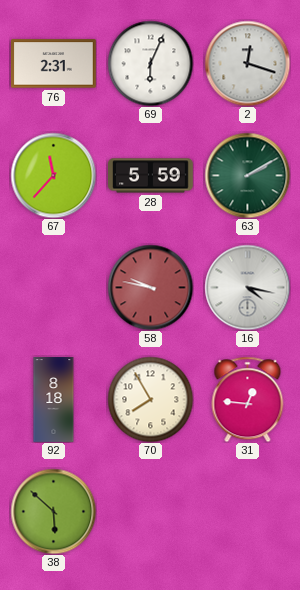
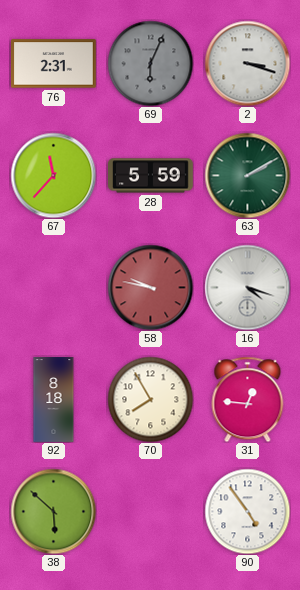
69 dial: white -> grey (150, 63)
2: 12:18 -> 3:18 (247, 63)
16: 4:17 -> 4:18 (247, 287)
90: none -> 4:54 (247, 511)
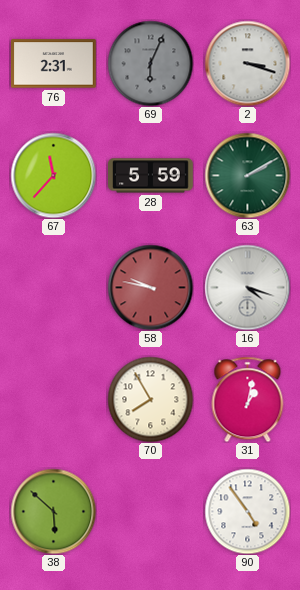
92: 8:18 -> none (54, 400)
31: 12:46 -> 1:02 (248, 399)
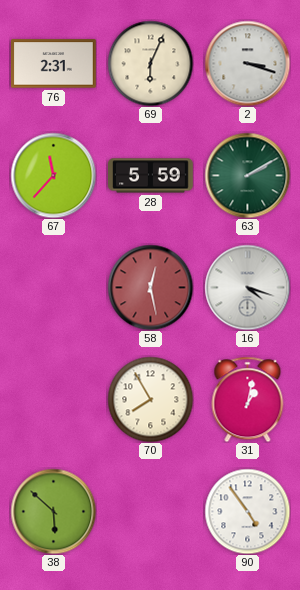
69 dial: grey -> cream (150, 63)
58: 9:47 -> 12:28 (150, 287)
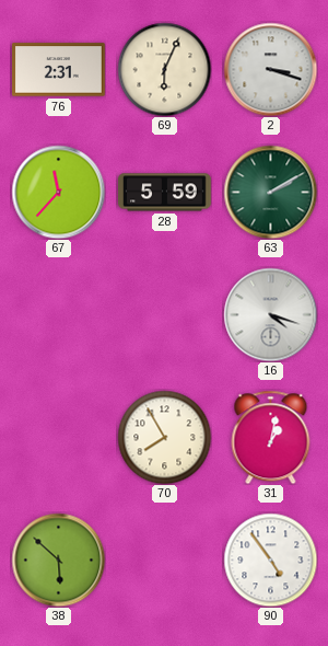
58: 12:28 -> none (150, 287)
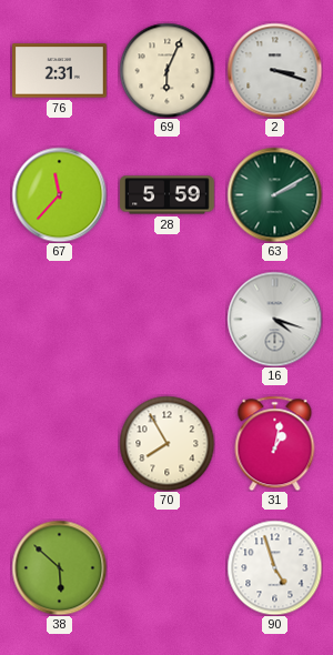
90: 4:54 -> 4:57 (274, 567)
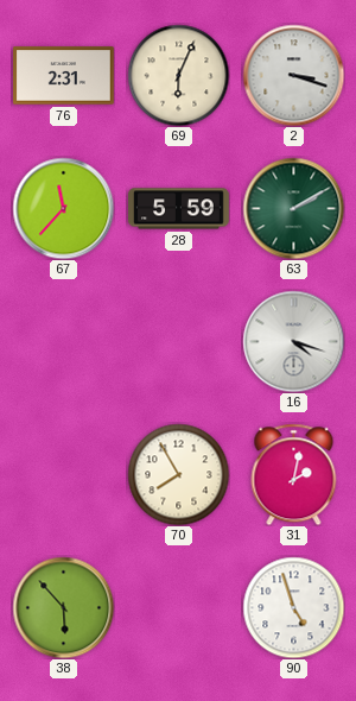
31: 1:02 -> 2:02 (294, 474)
38: 5:52 -> 5:53 (63, 607)
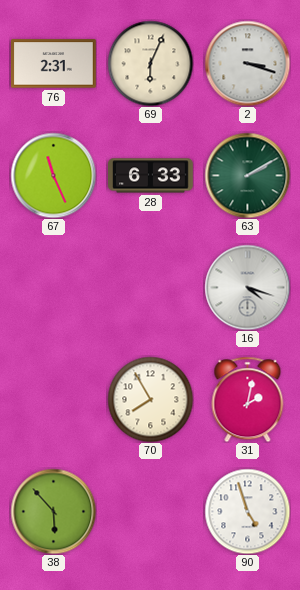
67: 11:37 -> 11:26 (53, 175)
28: 5:59 -> 6:33 (151, 176)
